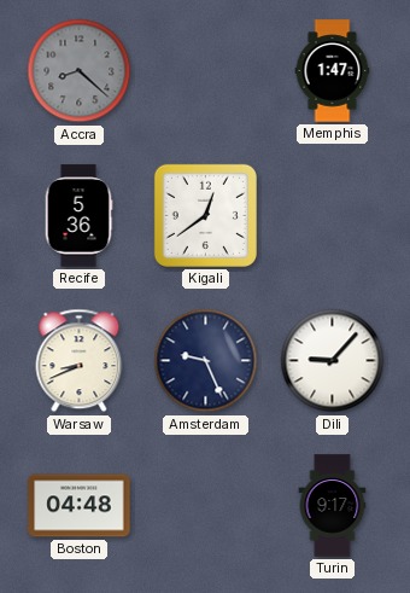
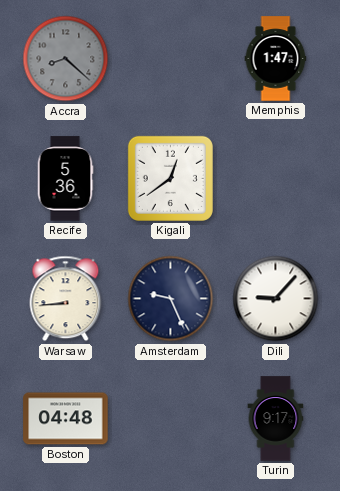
Warsaw: 8:41 -> 8:44 (66, 299)
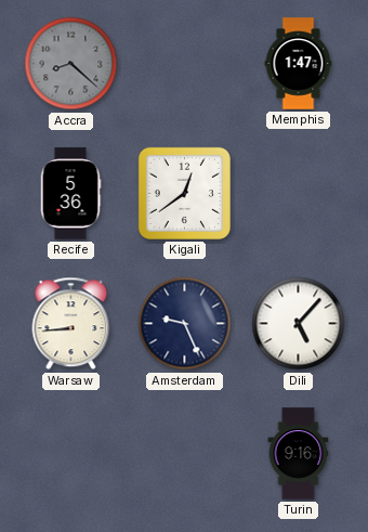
Dili: 9:07 -> 5:07 (299, 324)
Boston: 04:48 -> none (66, 419)
Turin: 9:17 -> 9:16 (299, 454)
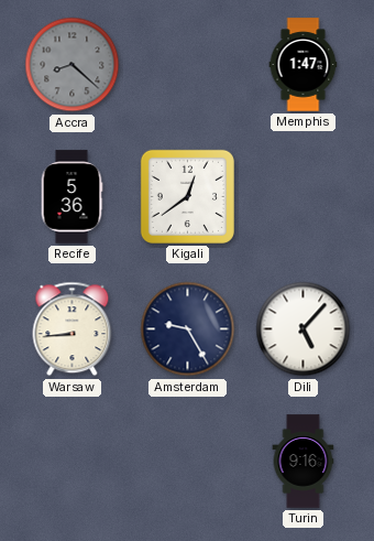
Amsterdam: 9:26 -> 9:25 (188, 329)
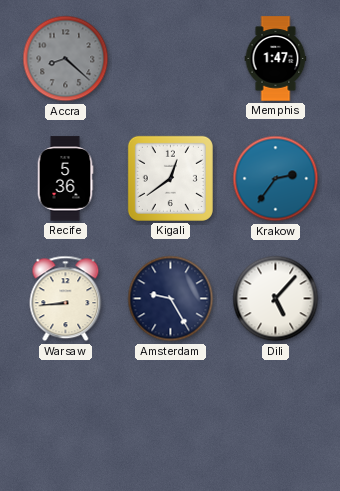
Krakow: none -> 2:36 (276, 179)
Turin: 9:16 -> none (304, 462)
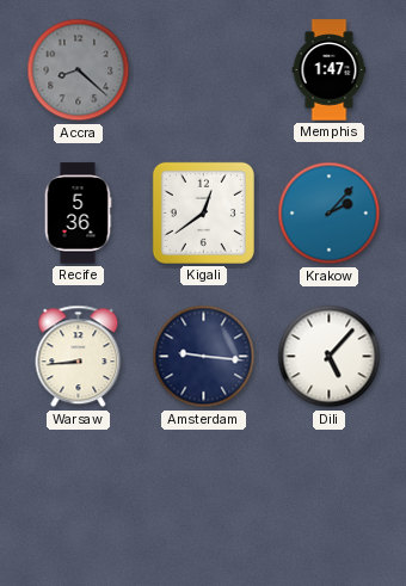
Krakow: 2:36 -> 2:07 (330, 214)
Amsterdam: 9:25 -> 9:16 (204, 357)
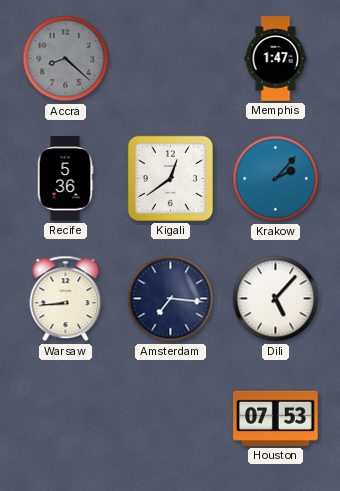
Amsterdam: 9:16 -> 7:16 (171, 299)
Houston: none -> 07:53 (276, 418)
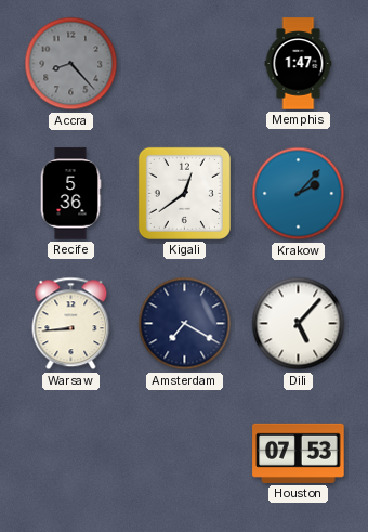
Accra: 8:22 -> 8:23 (71, 64)
Amsterdam: 7:16 -> 7:20 (185, 324)
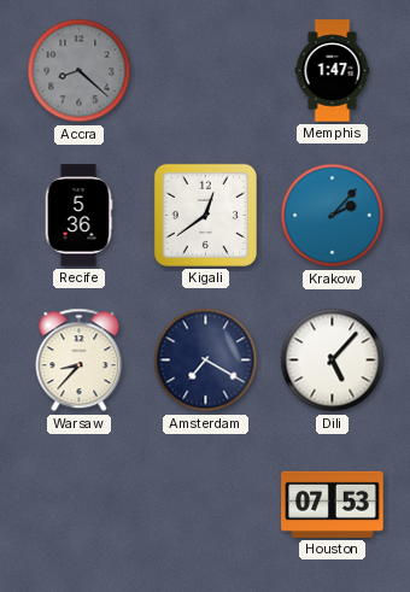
Accra: 8:23 -> 8:22 (80, 71)
Warsaw: 8:44 -> 8:37 (80, 361)
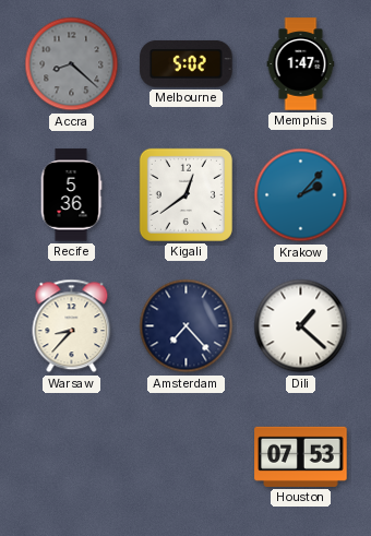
Melbourne: none -> 5:02 (187, 63)
Amsterdam: 7:20 -> 7:23 (187, 326)
Dili: 5:07 -> 1:22 (301, 326)
